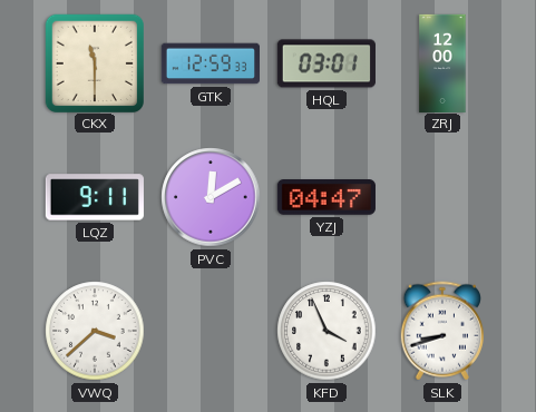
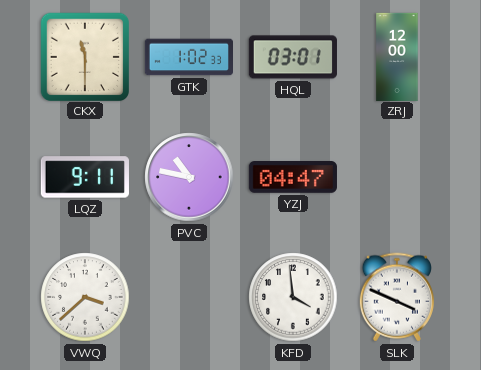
GTK: 12:59 -> 1:02 (188, 57)
PVC: 12:10 -> 10:47 (189, 177)
KFD: 3:56 -> 3:59 (293, 297)
SLK: 8:42 -> 3:49 (397, 297)
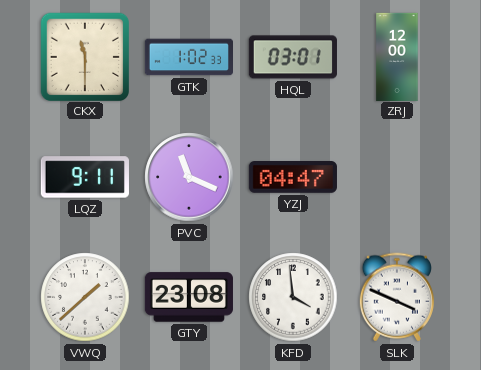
PVC: 10:47 -> 11:19 (189, 177)
VWQ: 3:38 -> 1:38 (85, 297)
GTY: none -> 23:08 (189, 297)
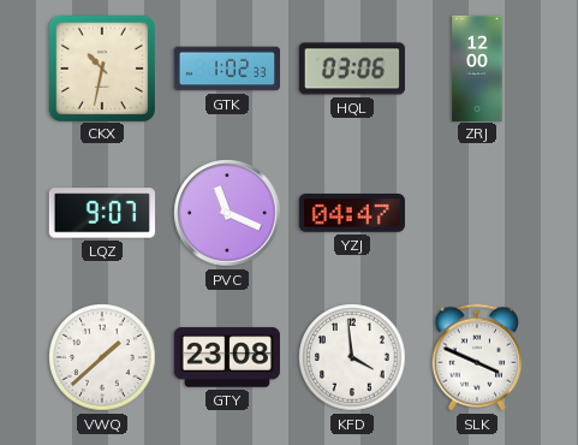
CKX: 11:30 -> 10:32 (101, 67)
HQL: 03:01 -> 03:06 (352, 69)
LQZ: 9:11 -> 9:07 (102, 213)
